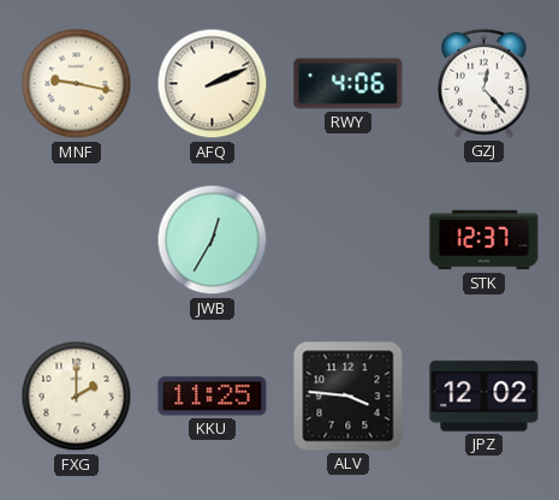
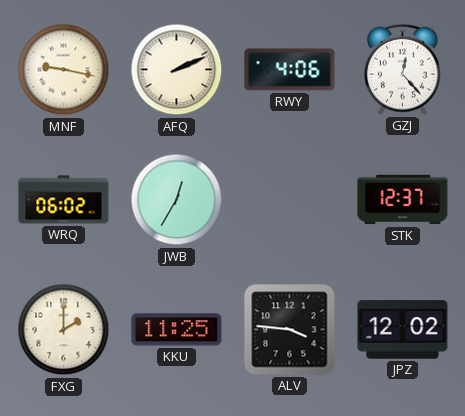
WRQ: none -> 06:02 (64, 200)
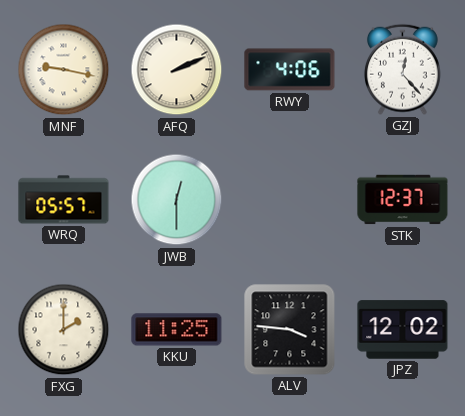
WRQ: 06:02 -> 05:57 (64, 200)
JWB: 12:35 -> 12:30 (177, 200)
